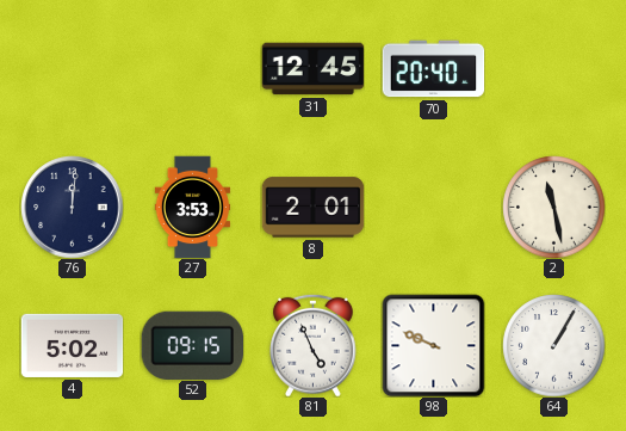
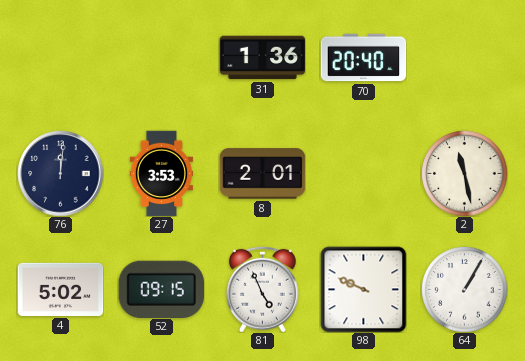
31: 12:45 -> 1:36 (262, 58)
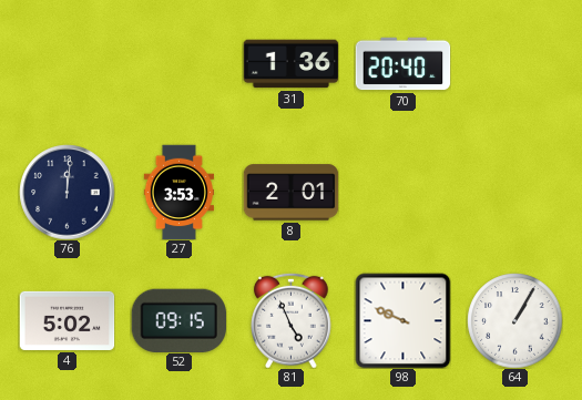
2: 11:28 -> none (464, 173)
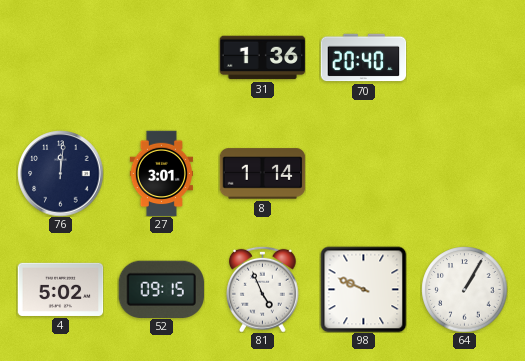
27: 3:53 -> 3:01 (162, 173)
8: 2:01 -> 1:14 (262, 174)
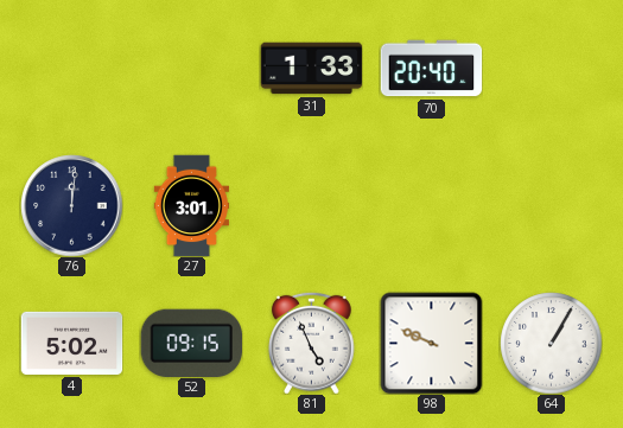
31: 1:36 -> 1:33 (311, 69)
8: 1:14 -> none (262, 174)
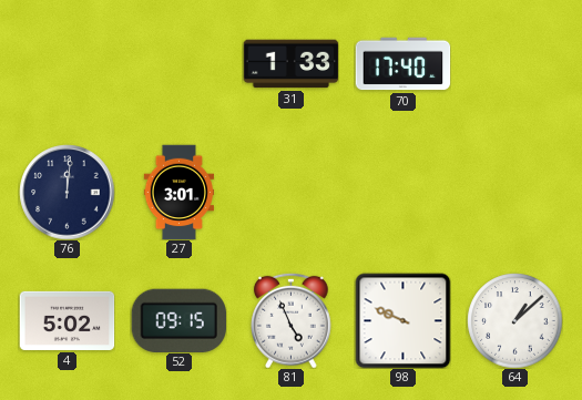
70: 20:40 -> 17:40 (402, 64)
64: 1:05 -> 1:08 (514, 320)
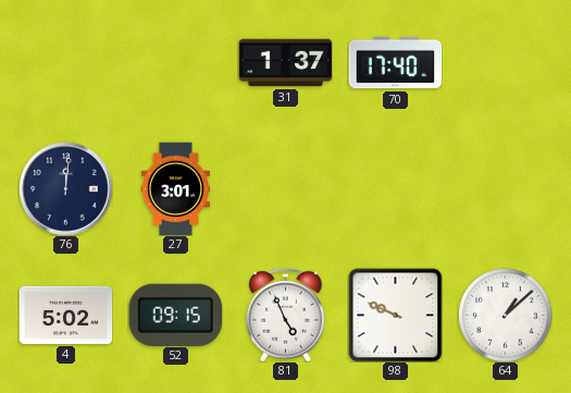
31: 1:33 -> 1:37 (285, 63)
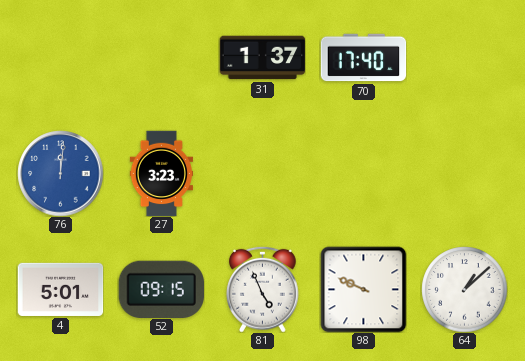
76 dial: navy -> blue (60, 173)
27: 3:01 -> 3:23 (162, 173)
4: 5:02 -> 5:01 (60, 289)
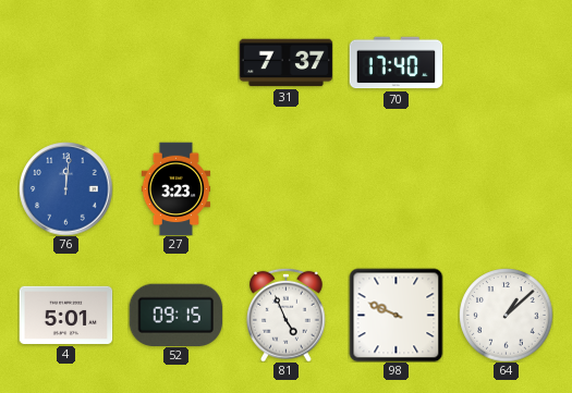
31: 1:37 -> 7:37 (285, 63)
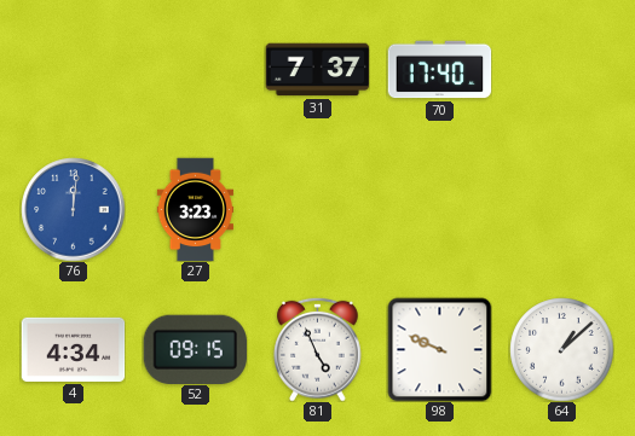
4: 5:01 -> 4:34 (73, 349)
